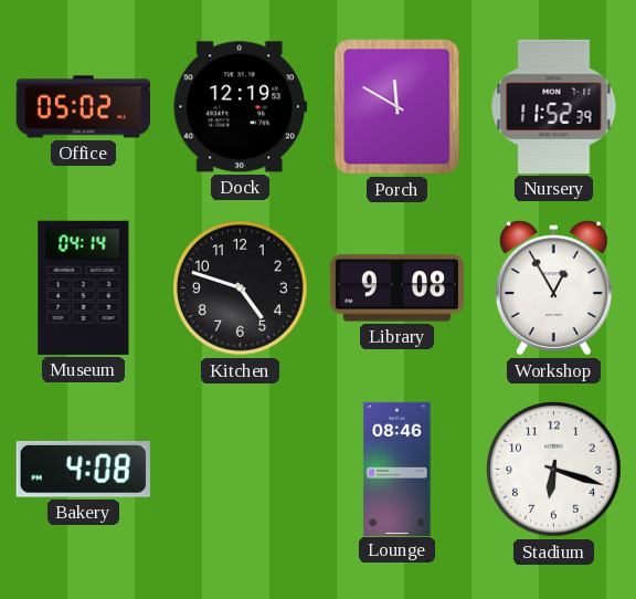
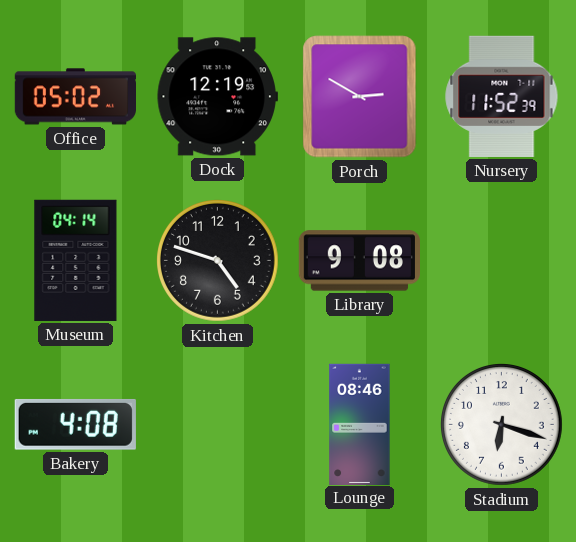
Porch: 11:50 -> 2:50 (360, 97)
Workshop: 12:55 -> none (553, 288)
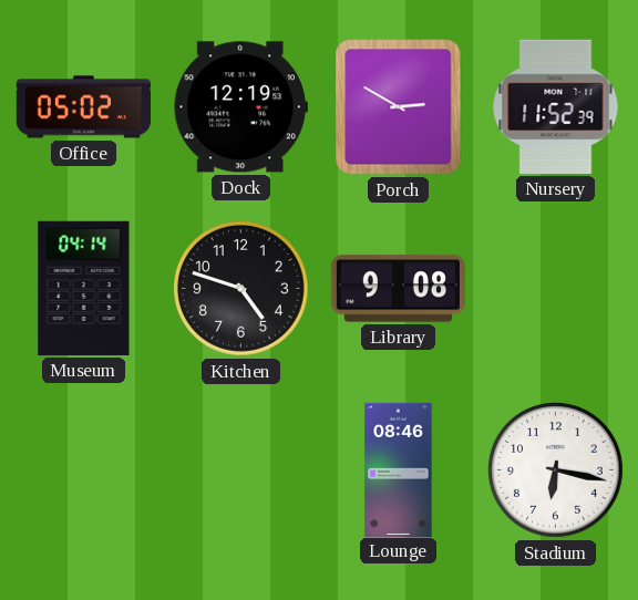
Bakery: 4:08 -> none (75, 424)
Stadium: 6:18 -> 6:17 (556, 470)
